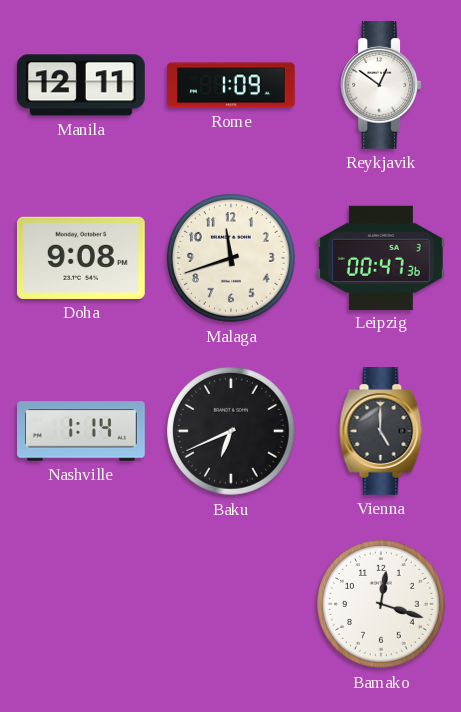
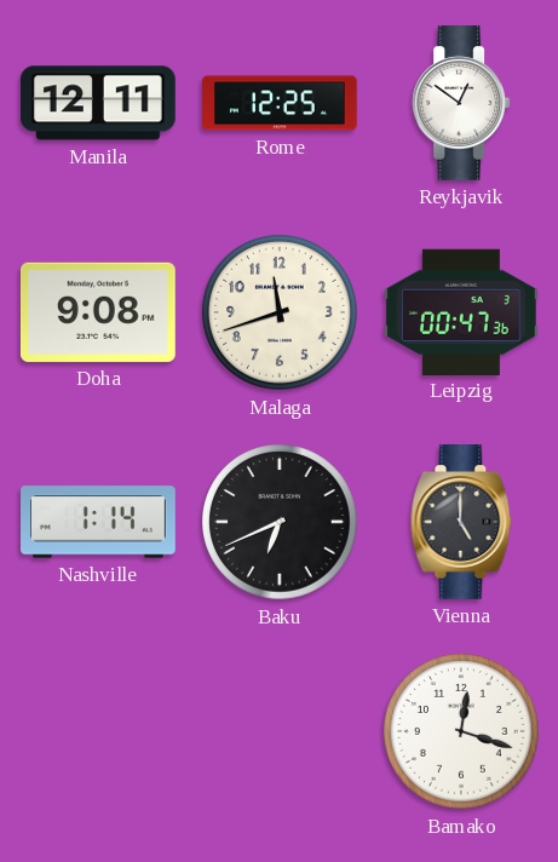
Rome: 1:09 -> 12:25 (281, 103)
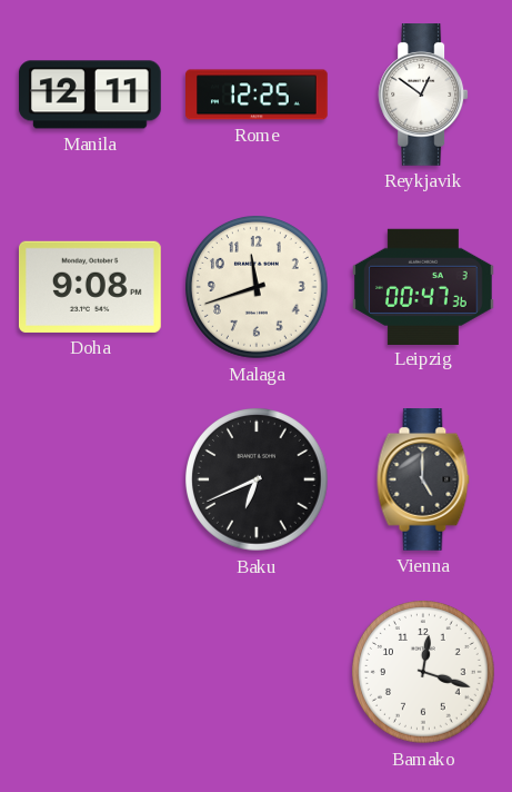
Nashville: 1:14 -> none (99, 522)
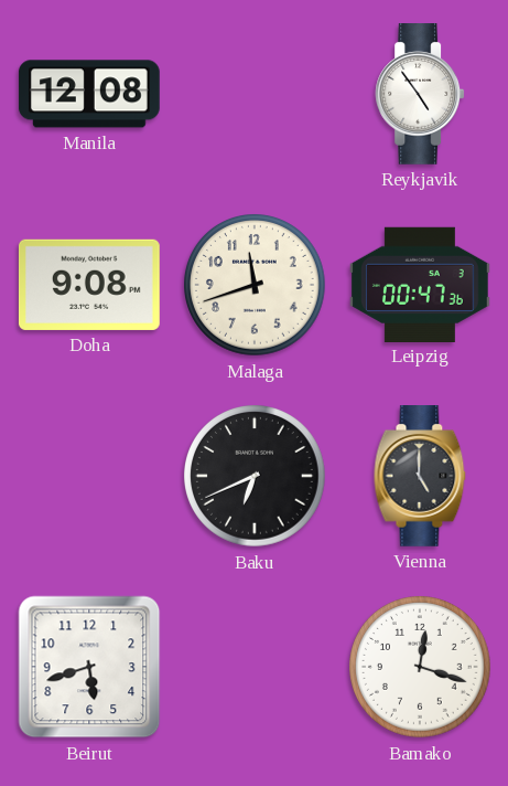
Manila: 12:11 -> 12:08 (89, 94)
Rome: 12:25 -> none (258, 95)
Reykjavik: 12:51 -> 4:54 (420, 95)
Beirut: none -> 5:42 (89, 667)
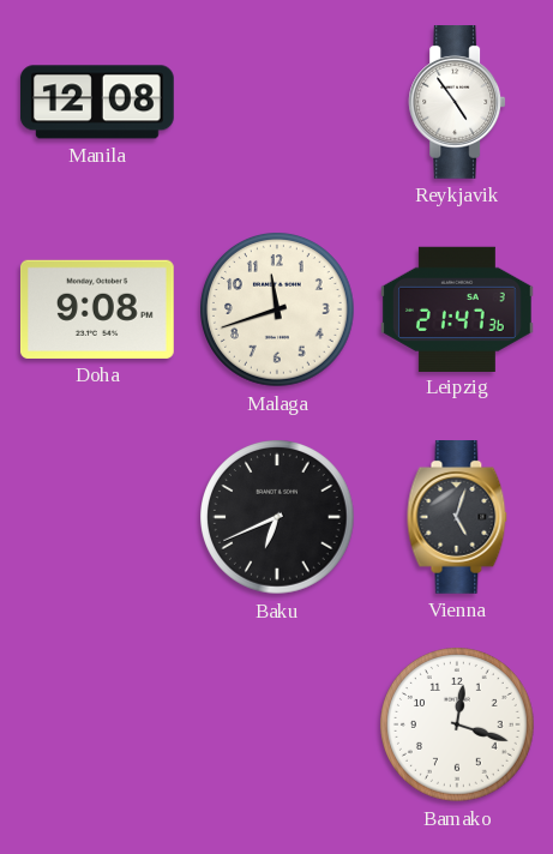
Leipzig: 00:47 -> 21:47 (458, 308)
Vienna: 5:00 -> 5:03 (457, 518)
Beirut: 5:42 -> none (89, 667)
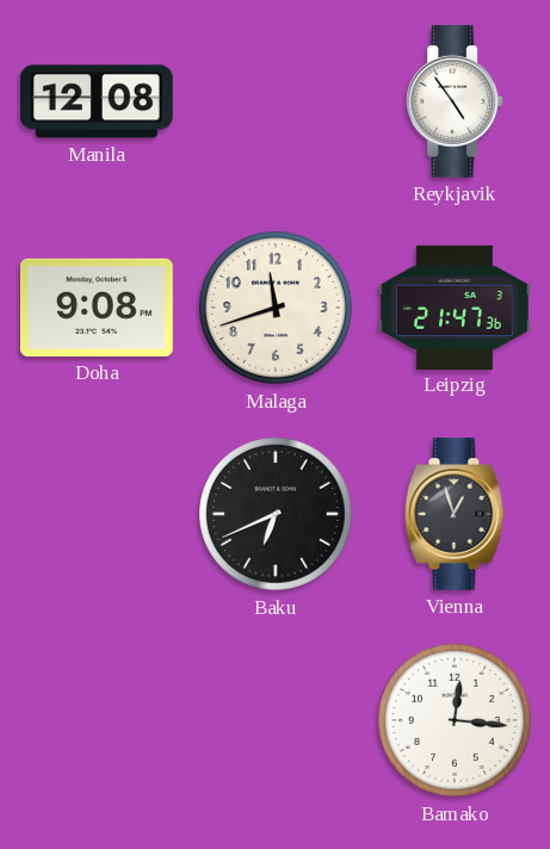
Vienna: 5:03 -> 12:57 (455, 515)
Bamako: 12:18 -> 12:16 (456, 721)
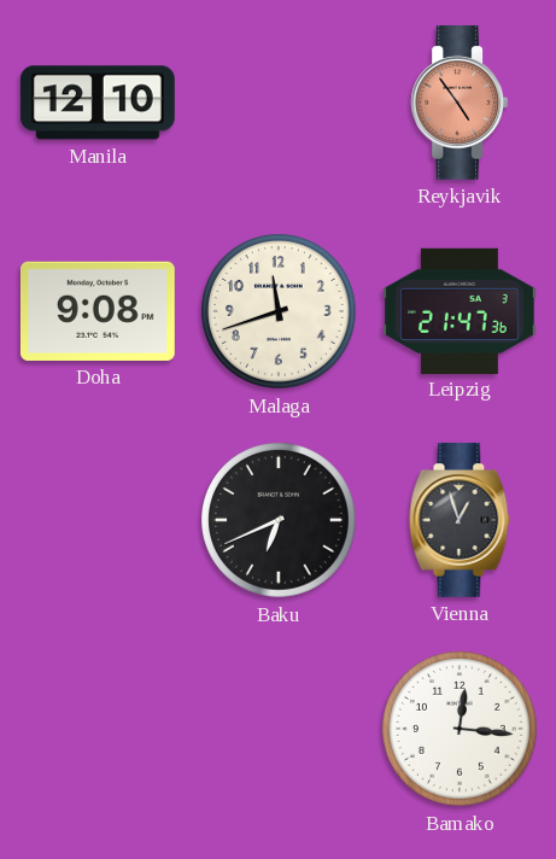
Manila: 12:08 -> 12:10 (98, 103)
Reykjavik dial: white -> salmon (460, 104)
